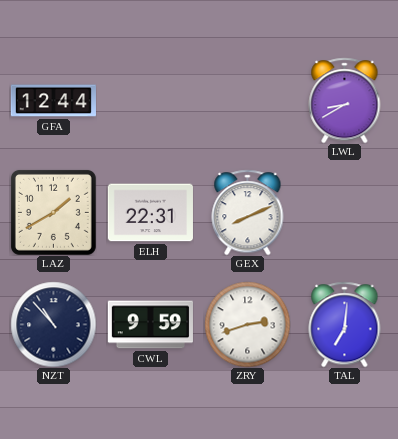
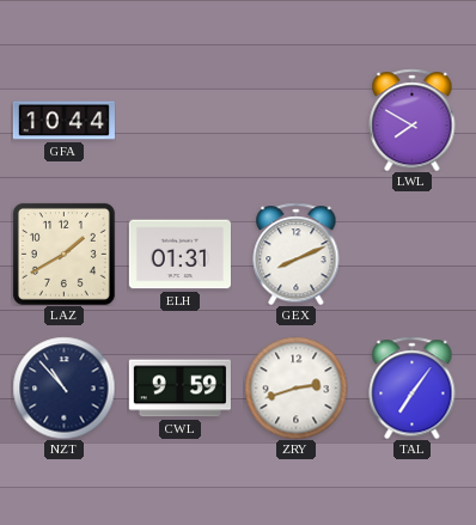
GFA: 12:44 -> 10:44 (63, 121)
LWL: 8:40 -> 7:50 (413, 120)
ELH: 22:31 -> 01:31 (179, 255)
TAL: 7:01 -> 7:06 (413, 387)
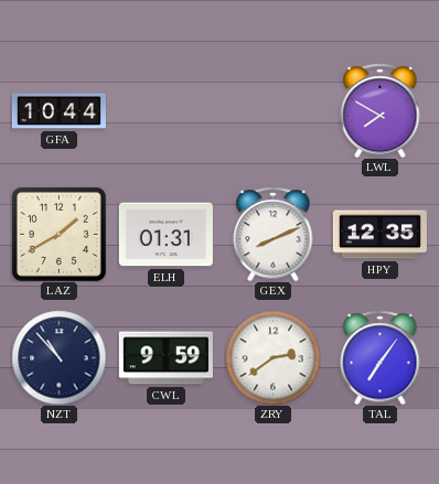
HPY: none -> 12:35 (379, 235)
ZRY: 2:42 -> 2:39 (272, 357)
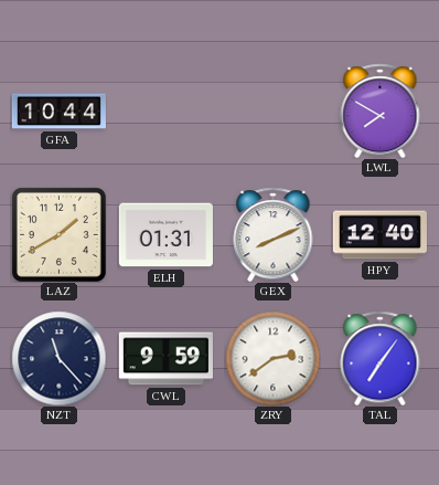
HPY: 12:35 -> 12:40 (379, 235)
NZT: 10:53 -> 11:23 (58, 358)
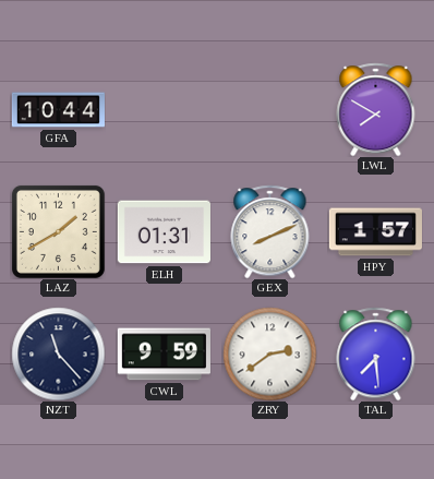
HPY: 12:40 -> 1:57 (375, 232)
TAL: 7:06 -> 7:29 (376, 354)
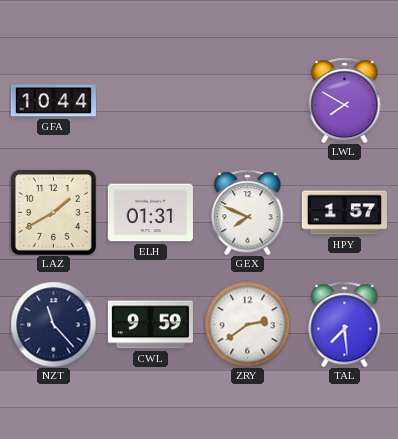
GEX: 8:11 -> 7:49 (248, 212)
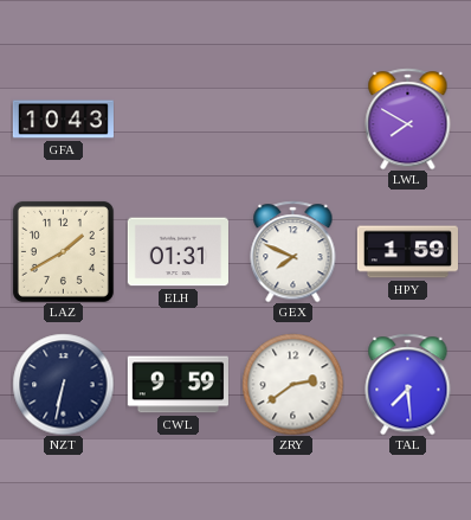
GFA: 10:44 -> 10:43 (63, 120)
HPY: 1:57 -> 1:59 (407, 252)
NZT: 11:23 -> 6:32 (63, 384)
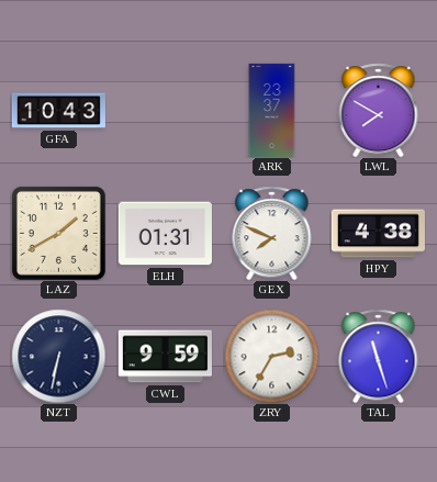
ARK: none -> 23:37 (272, 110)
HPY: 1:59 -> 4:38 (378, 234)
ZRY: 2:39 -> 2:35 (271, 356)
TAL: 7:29 -> 11:27 (379, 356)
